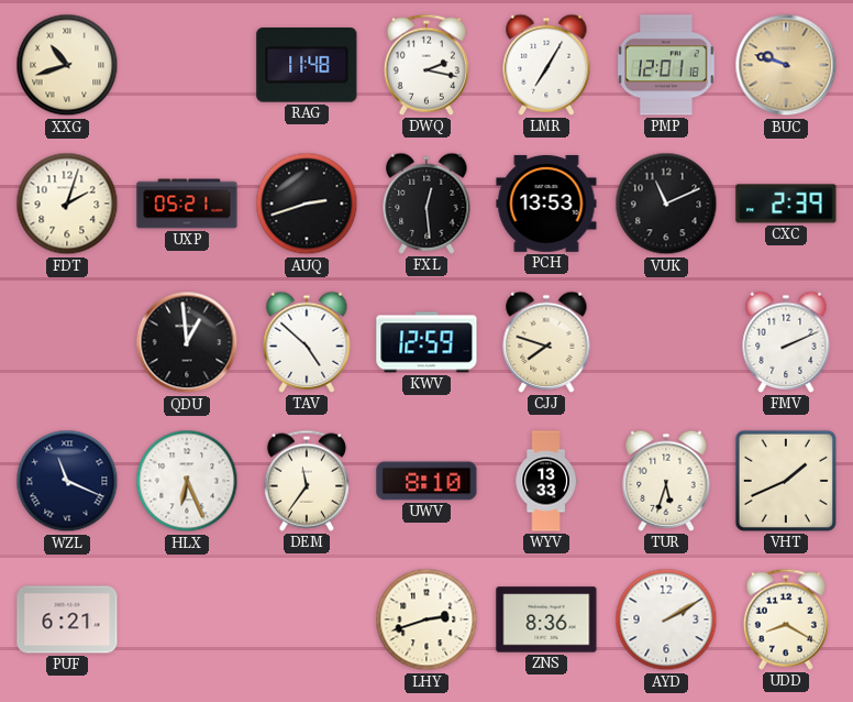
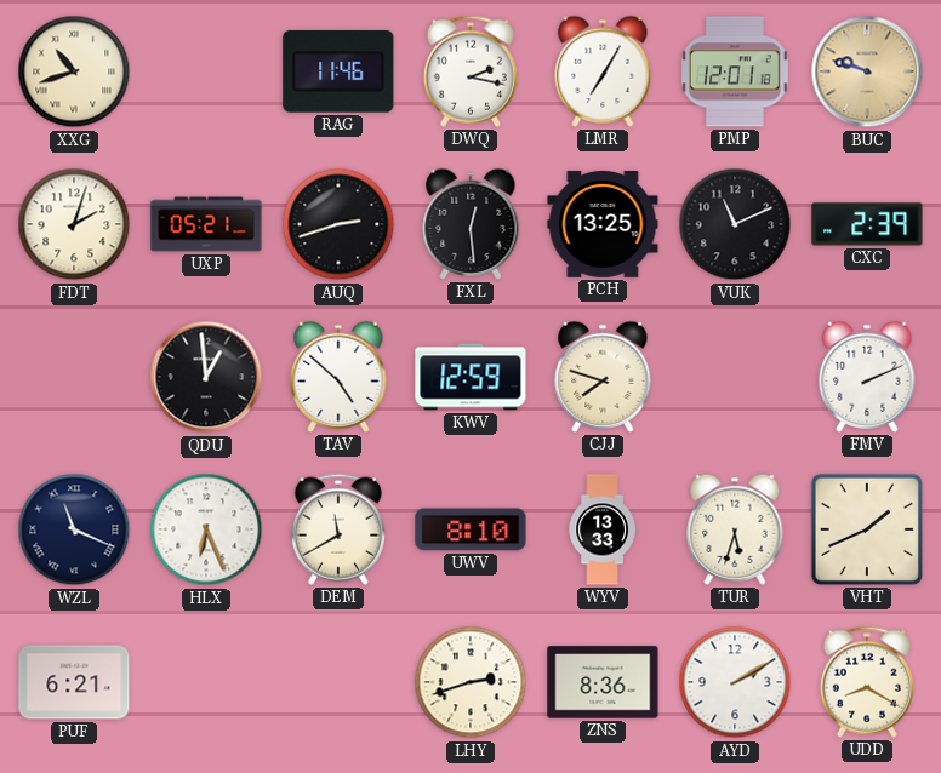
RAG: 11:48 -> 11:46 (338, 73)
PCH: 13:53 -> 13:25 (603, 224)
DEM: 11:36 -> 11:40 (338, 529)
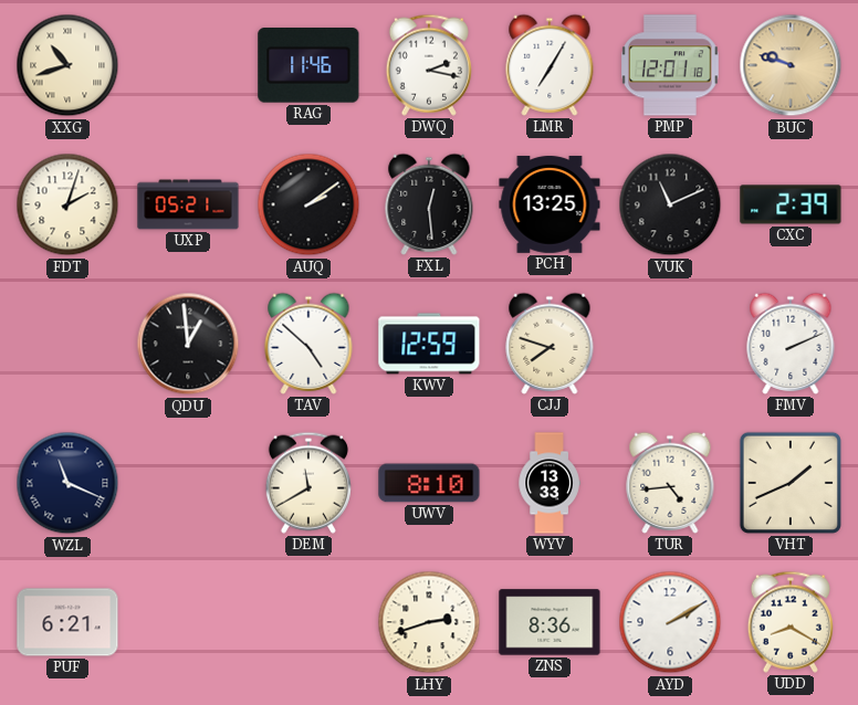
AUQ: 2:42 -> 2:09 (308, 204)
HLX: 6:26 -> none (206, 529)
TUR: 5:33 -> 4:44 (670, 483)
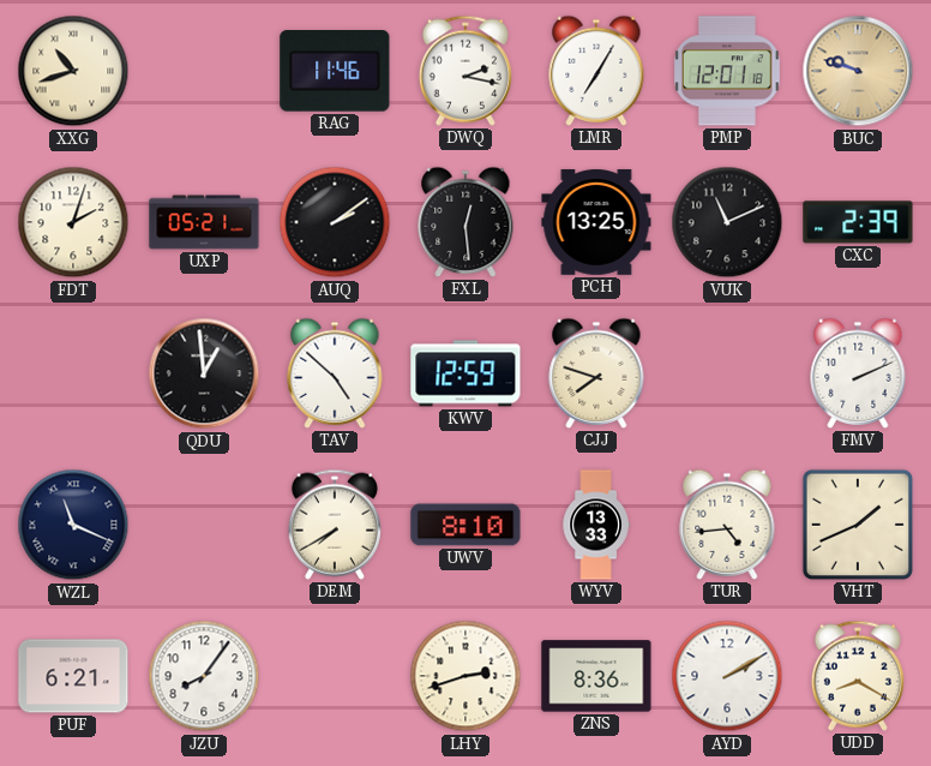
DEM: 11:40 -> 7:40 (335, 525)
JZU: none -> 8:06 (204, 676)
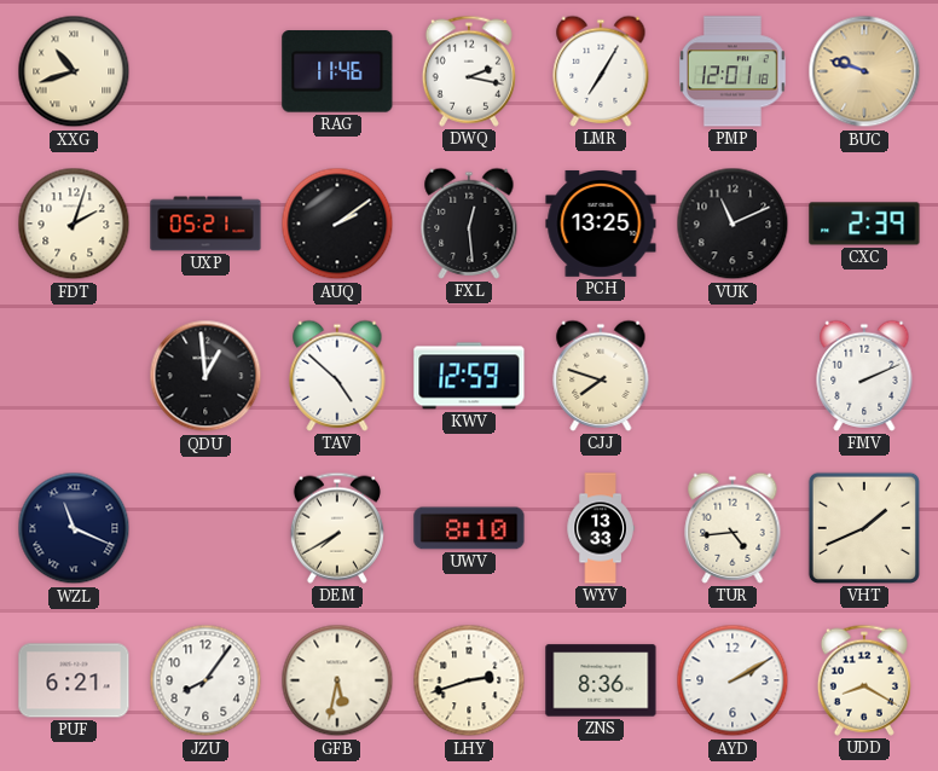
GFB: none -> 5:32 (337, 680)
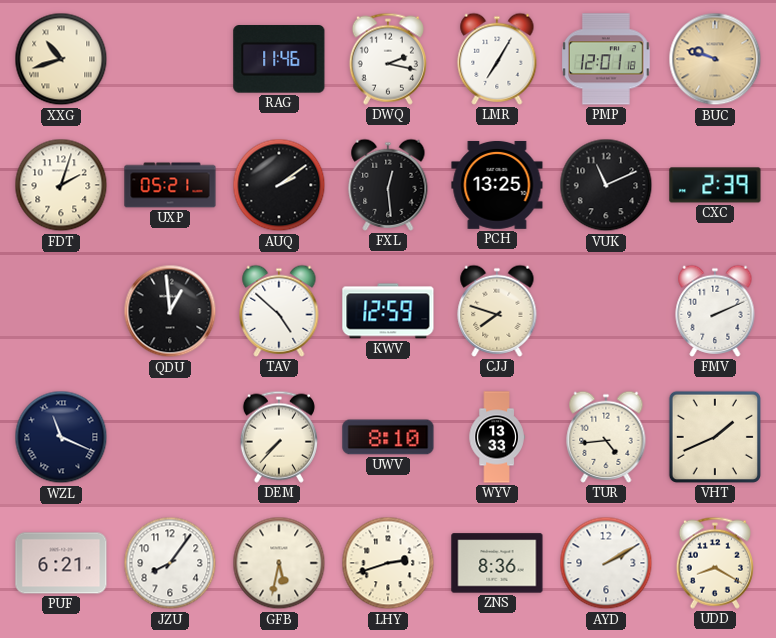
DEM: 7:40 -> 7:37 (279, 437)
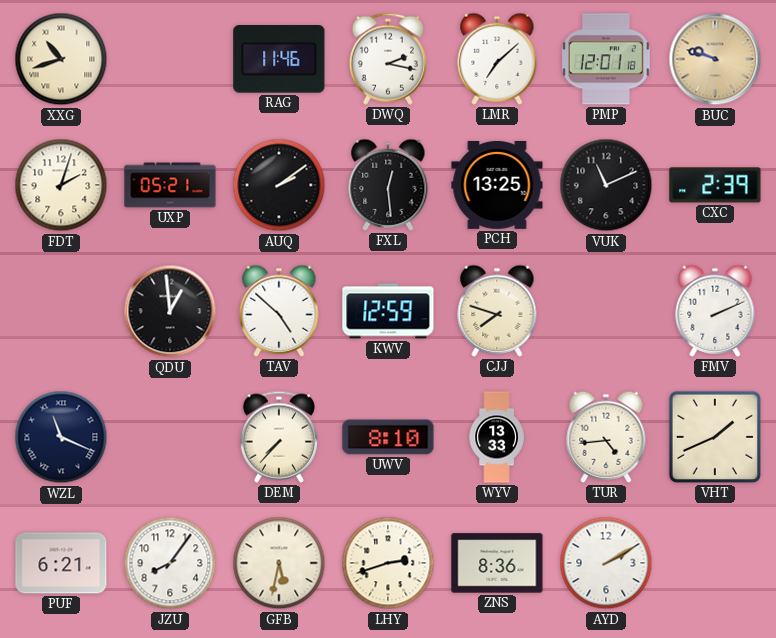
LMR: 7:05 -> 7:08 (497, 59)
UDD: 8:20 -> none (715, 563)
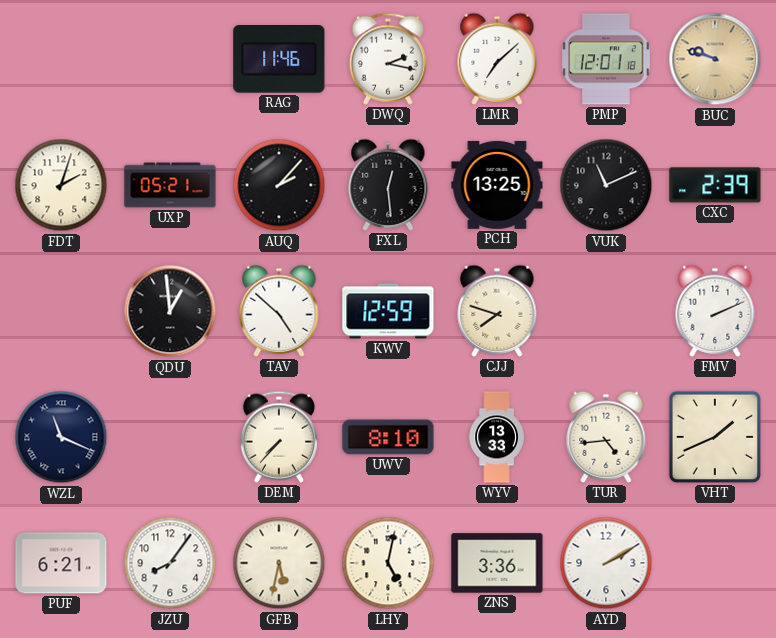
XXG: 10:42 -> none (61, 59)
AUQ: 2:09 -> 2:07 (279, 185)
LHY: 2:42 -> 5:02 (388, 563)
ZNS: 8:36 -> 3:36 (497, 563)
